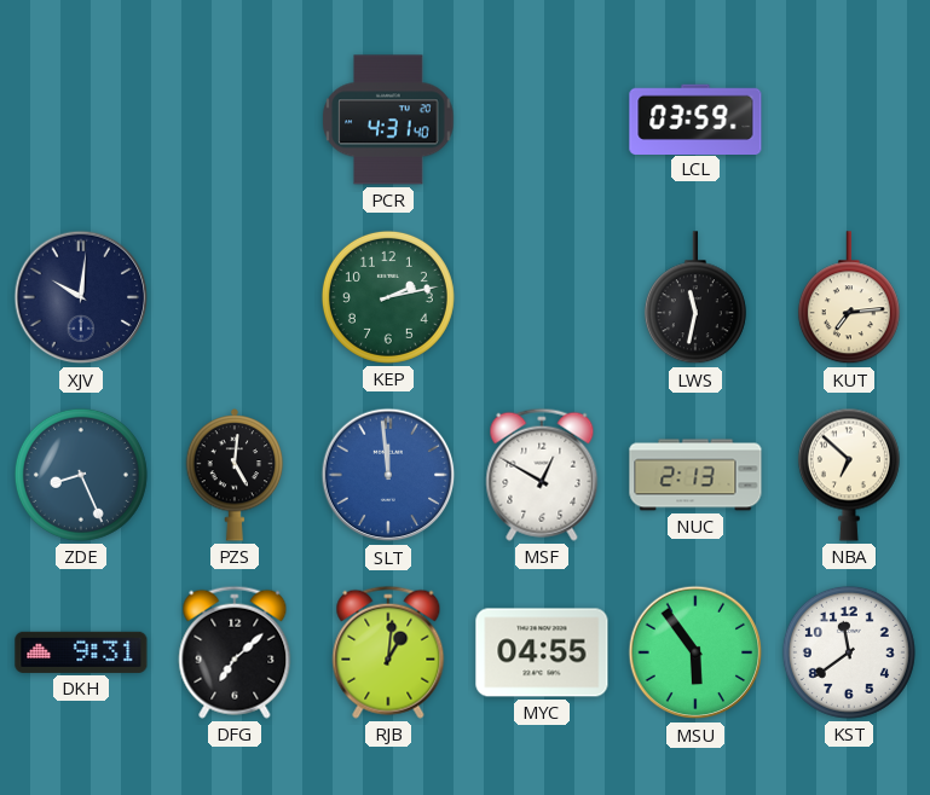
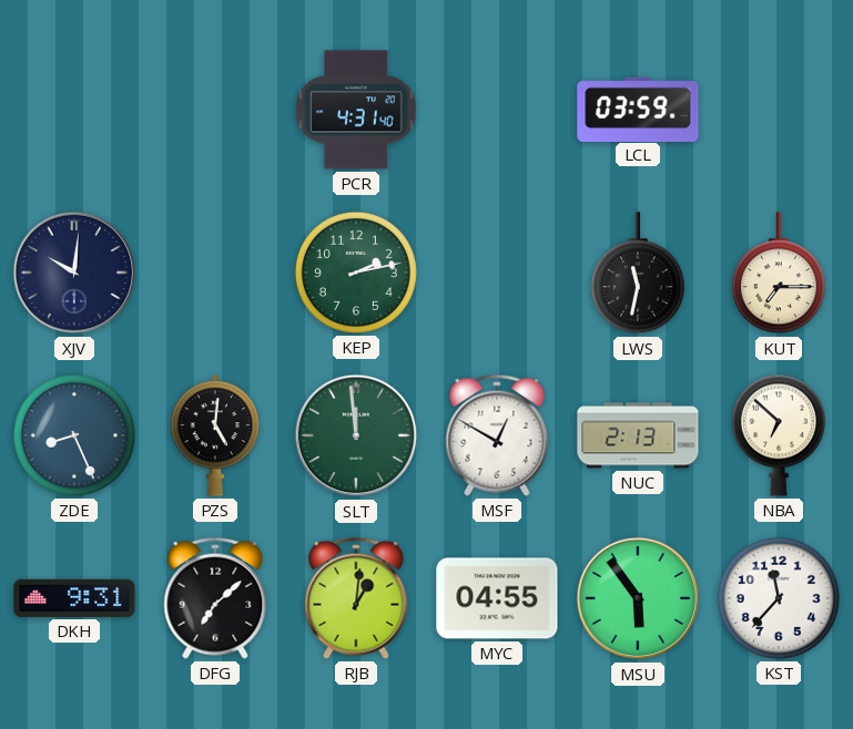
KUT: 7:14 -> 7:15 (779, 274)
SLT dial: blue -> green (356, 435)
KST: 11:39 -> 11:37 (779, 598)
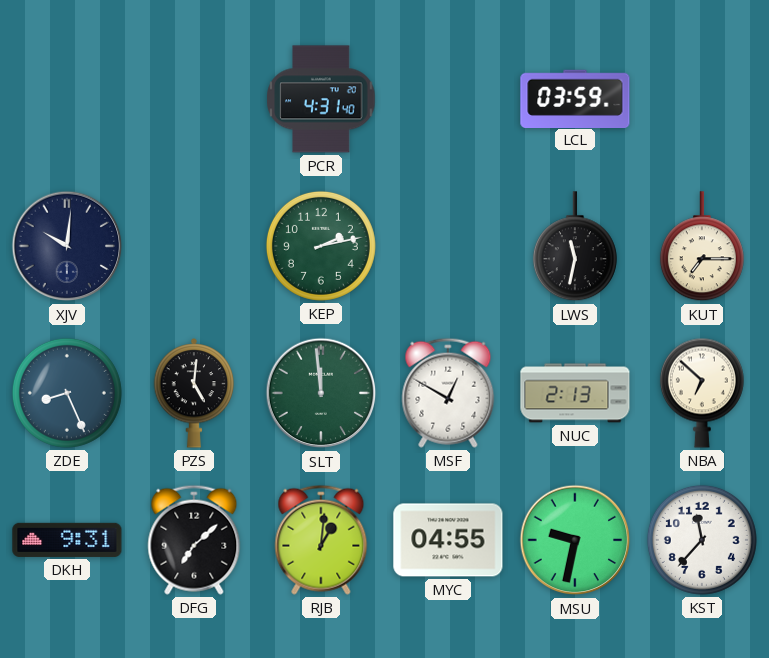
MSU: 5:54 -> 9:32 (575, 540)
